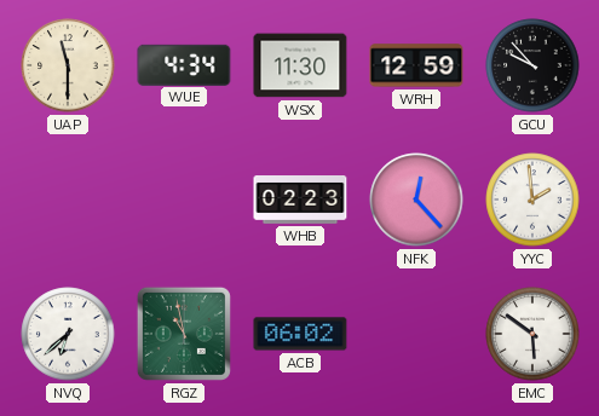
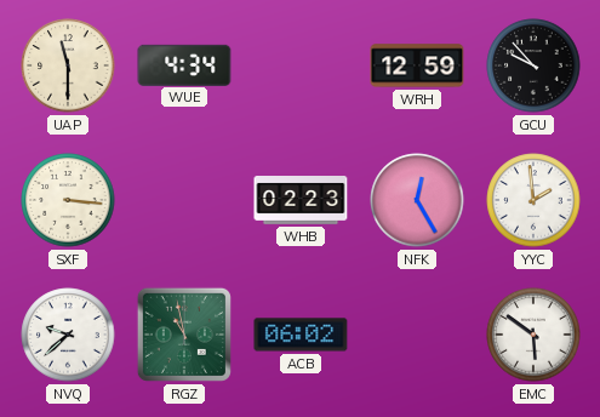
WSX: 11:30 -> none (300, 65)
SXF: none -> 3:16 (68, 200)
NFK: 12:23 -> 12:25 (417, 200)
NVQ: 6:38 -> 9:38 (68, 335)
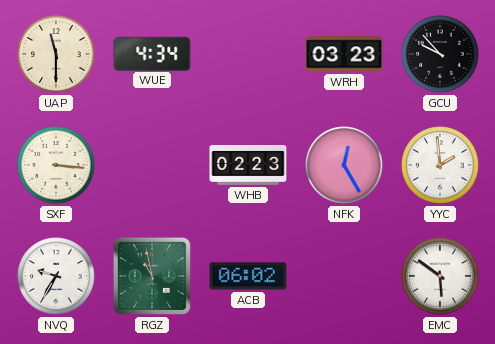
WRH: 12:59 -> 03:23 (344, 54)
NVQ: 9:38 -> 9:35 (56, 276)
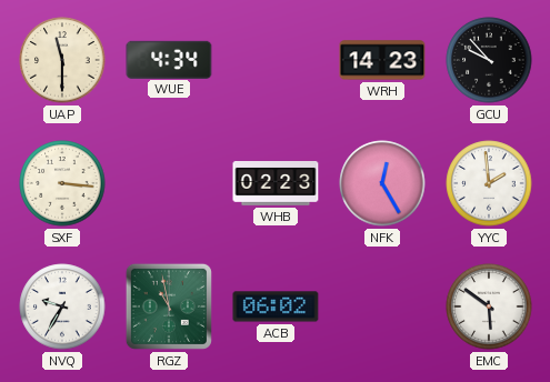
WRH: 03:23 -> 14:23 (382, 60)
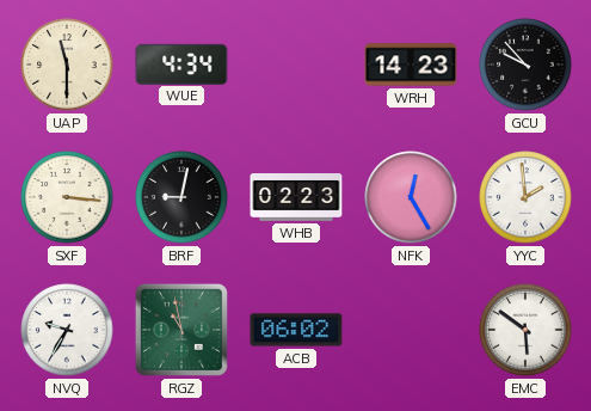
BRF: none -> 9:02 (181, 197)
